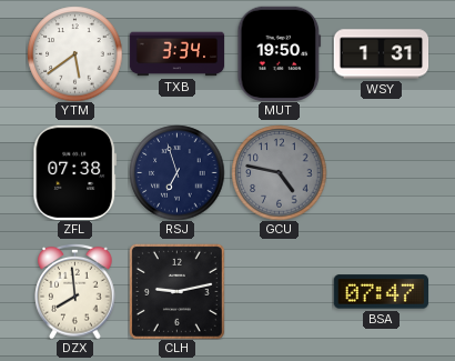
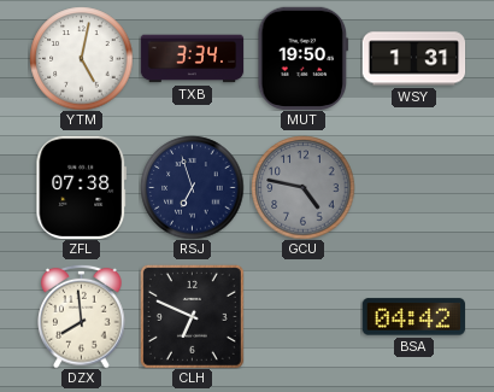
YTM: 5:39 -> 5:02 (81, 58)
CLH: 9:13 -> 6:49 (192, 316)
BSA: 07:47 -> 04:42 (413, 317)
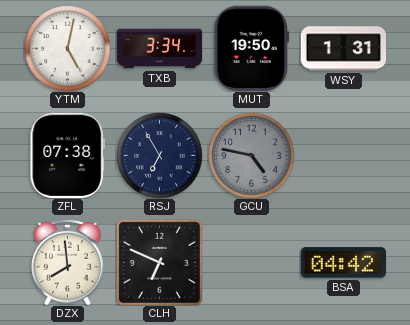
RSJ: 6:57 -> 6:55 (159, 155)
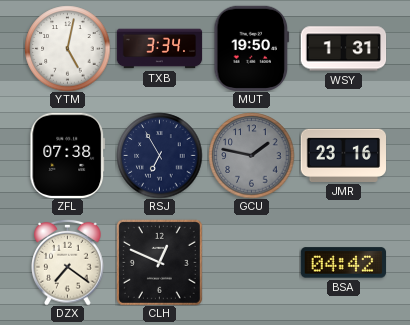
GCU: 4:47 -> 1:47 (251, 155)
JMR: none -> 23:16 (343, 155)
DZX: 7:59 -> 7:21 (68, 262)
CLH: 6:49 -> 12:49 (159, 262)
